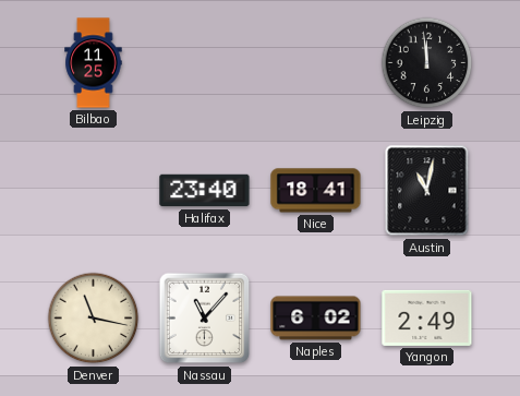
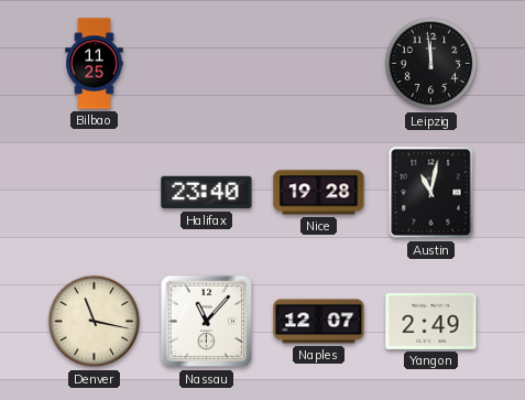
Nice: 18:41 -> 19:28 (319, 193)
Naples: 6:02 -> 12:07 (319, 322)
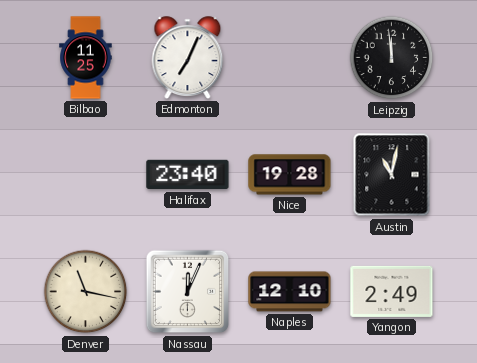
Edmonton: none -> 7:04 (188, 58)
Nassau: 11:07 -> 12:04 (188, 292)
Naples: 12:07 -> 12:10 (290, 292)
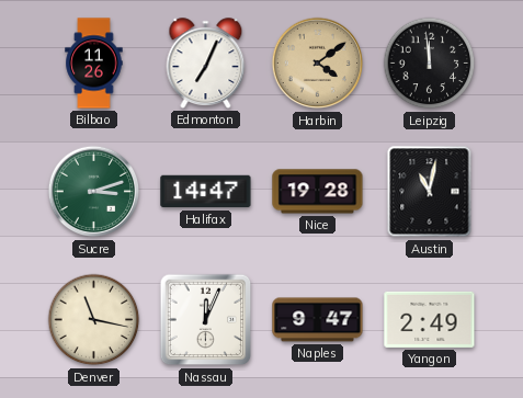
Bilbao: 11:25 -> 11:26 (94, 64)
Harbin: none -> 4:09 (318, 64)
Sucre: none -> 3:12 (94, 192)
Halifax: 23:40 -> 14:47 (206, 192)
Naples: 12:10 -> 9:47 (318, 320)
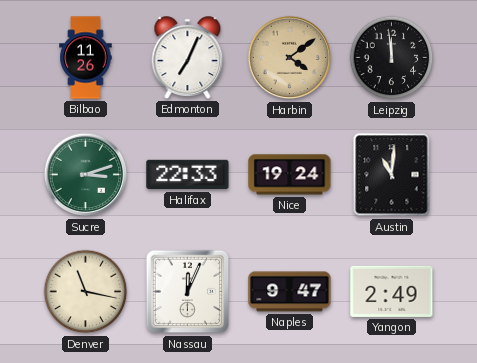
Halifax: 14:47 -> 22:33 (188, 175)
Nice: 19:28 -> 19:24 (290, 175)
Austin: 11:02 -> 11:01 (392, 175)
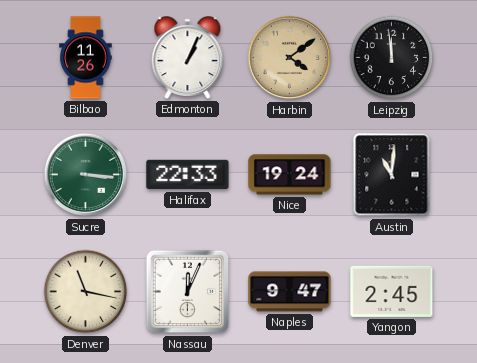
Edmonton: 7:04 -> 1:04 (188, 58)
Sucre: 3:12 -> 3:16 (86, 175)
Yangon: 2:49 -> 2:45 (392, 291)
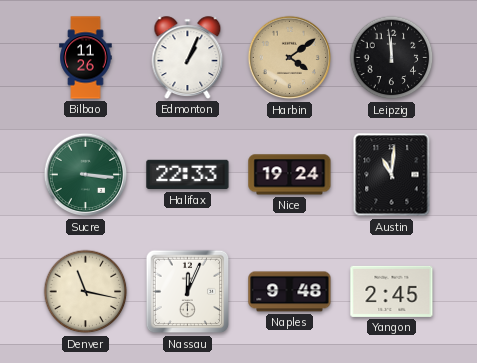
Naples: 9:47 -> 9:48 (290, 292)
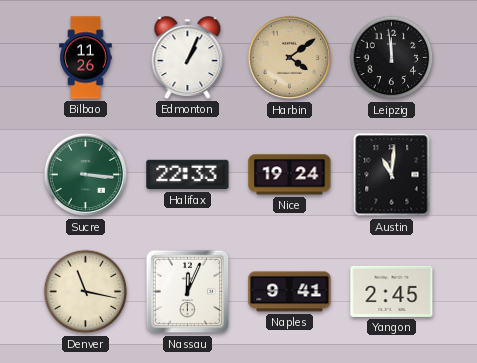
Naples: 9:48 -> 9:41 (290, 292)
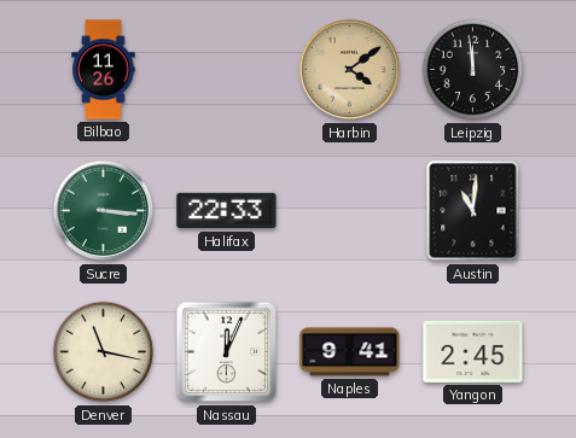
Edmonton: 1:04 -> none (188, 58)
Nice: 19:24 -> none (290, 175)
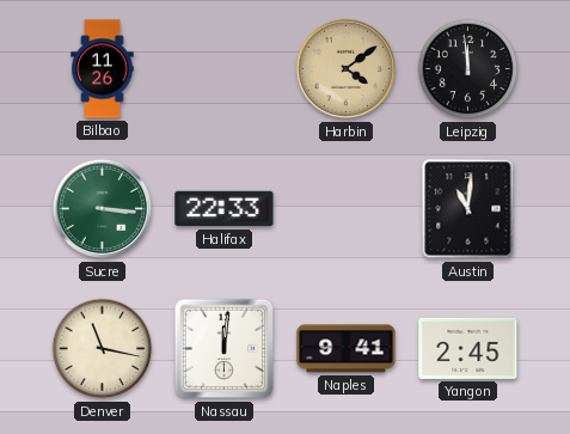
Nassau: 12:04 -> 12:01 (225, 349)
